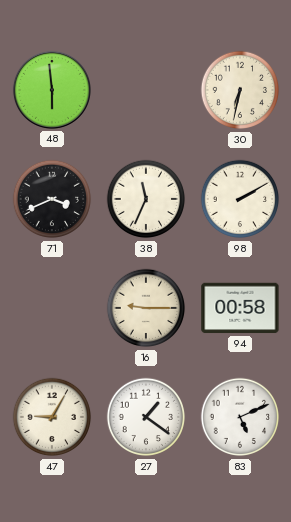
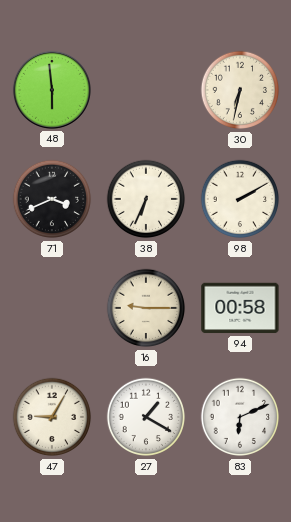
38: 11:34 -> 6:34 (146, 199)
27: 1:21 -> 1:20 (146, 417)
83: 5:11 -> 6:11 (240, 417)
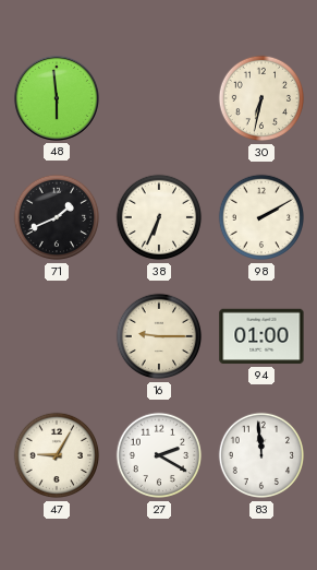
71: 3:41 -> 1:41 (57, 217)
94: 00:58 -> 01:00 (261, 336)
27: 1:20 -> 2:20 (159, 455)
83: 6:11 -> 11:59 (261, 455)
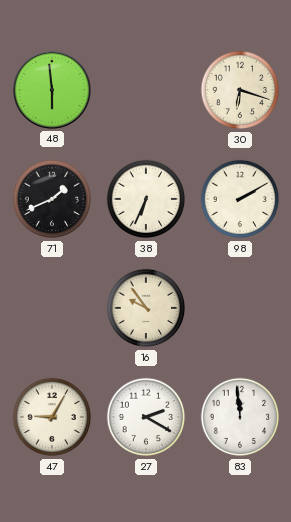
30: 6:32 -> 6:18 (240, 90)
16: 9:15 -> 9:54 (146, 308)
94: 01:00 -> none (261, 336)
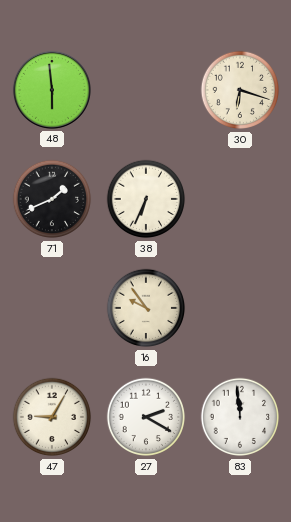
98: 2:10 -> none (240, 199)
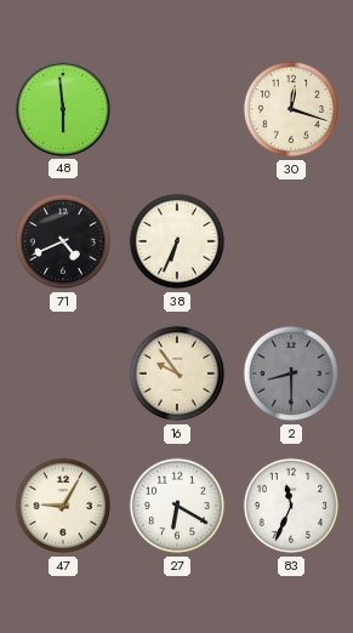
30: 6:18 -> 12:18 (291, 109)
71: 1:41 -> 4:41 (63, 241)
2: none -> 8:30 (291, 373)
27: 2:20 -> 6:20 (177, 506)
83: 11:59 -> 11:34 (291, 506)
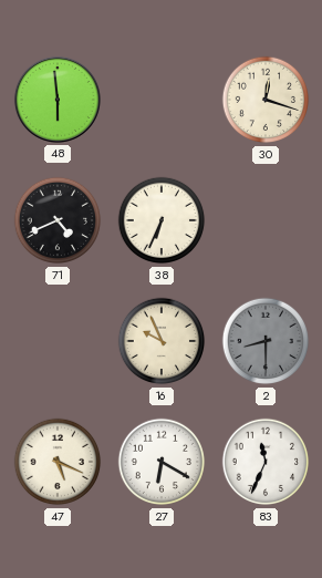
16: 9:54 -> 9:56 (162, 341)
47: 9:05 -> 5:19 (58, 462)
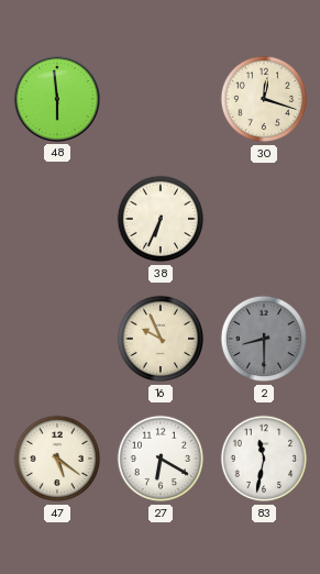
71: 4:41 -> none (58, 220)
47: 5:19 -> 5:21 (57, 459)
83: 11:34 -> 11:32 (264, 459)
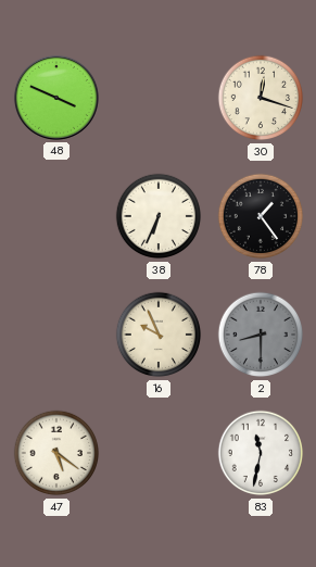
48: 5:59 -> 3:49 (56, 98)
78: none -> 1:24 (261, 216)
27: 6:20 -> none (161, 459)
